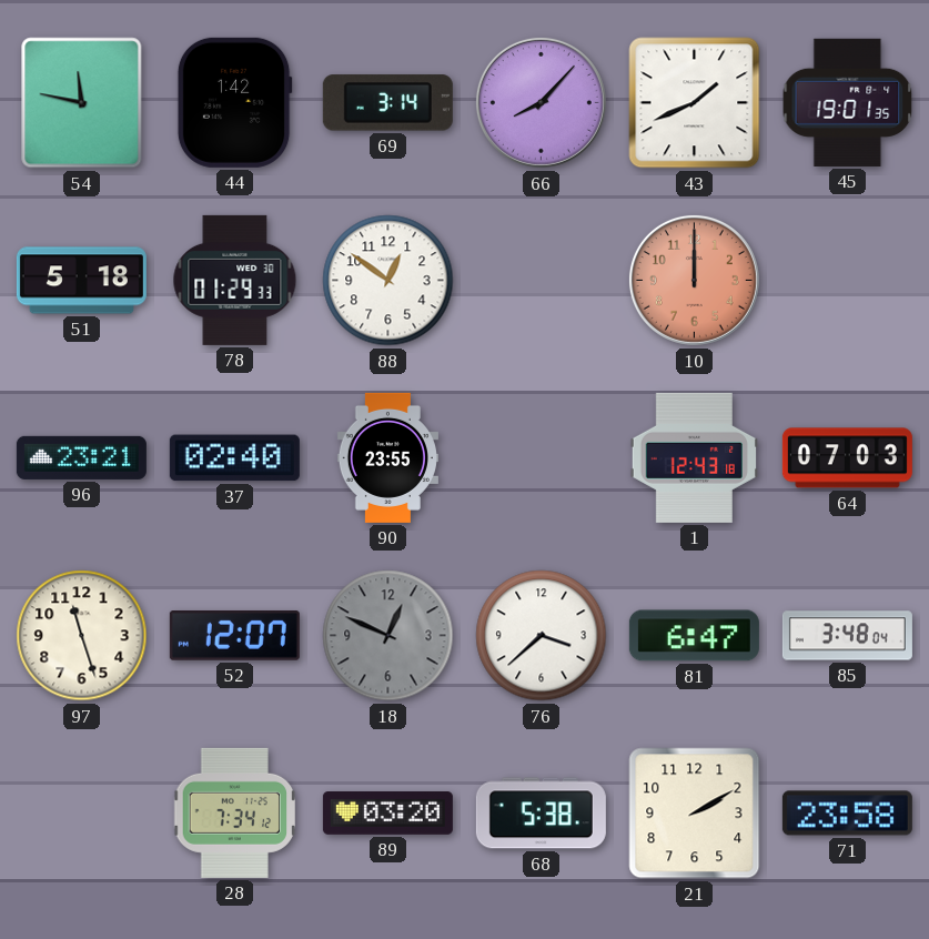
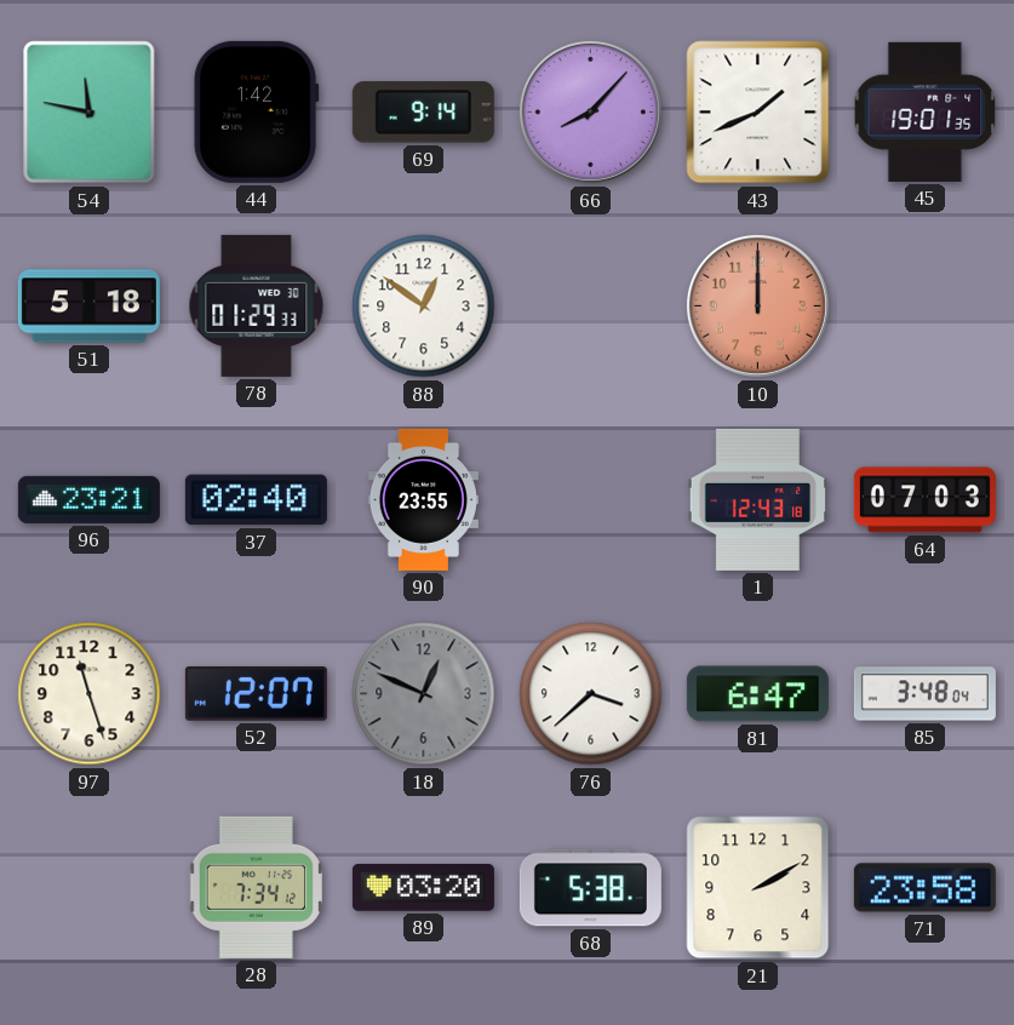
69: 3:14 -> 9:14 (423, 113)
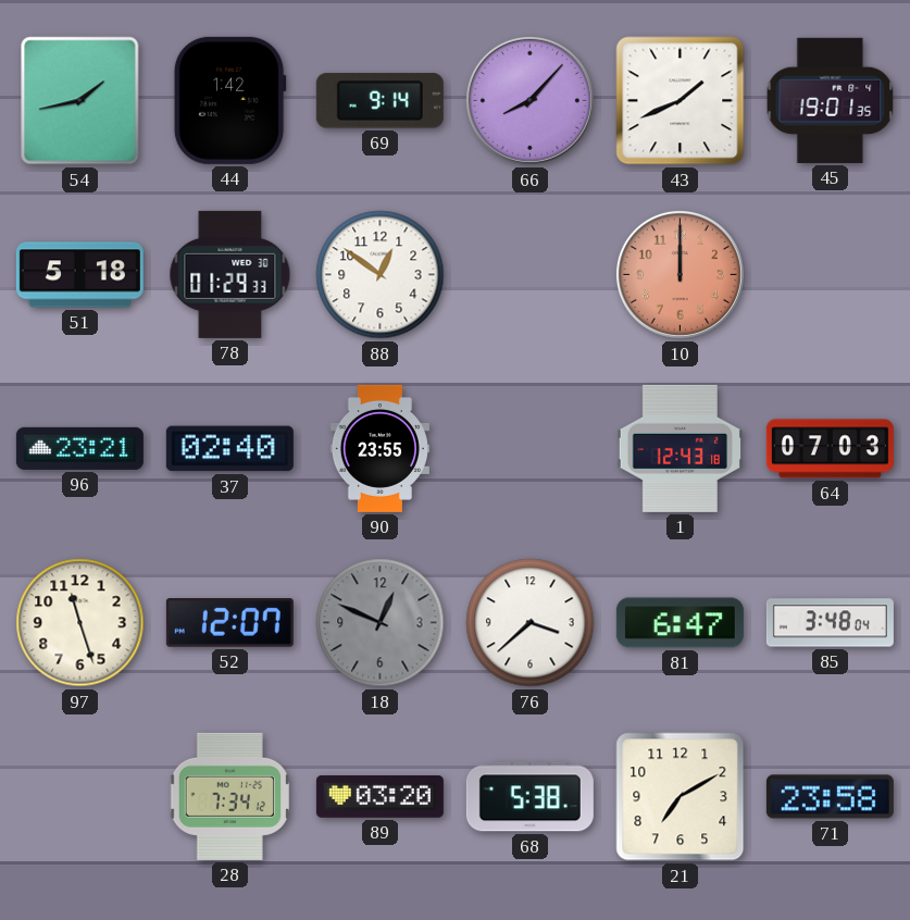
54: 11:47 -> 1:43 (80, 101)
21: 2:10 -> 7:10 (681, 797)
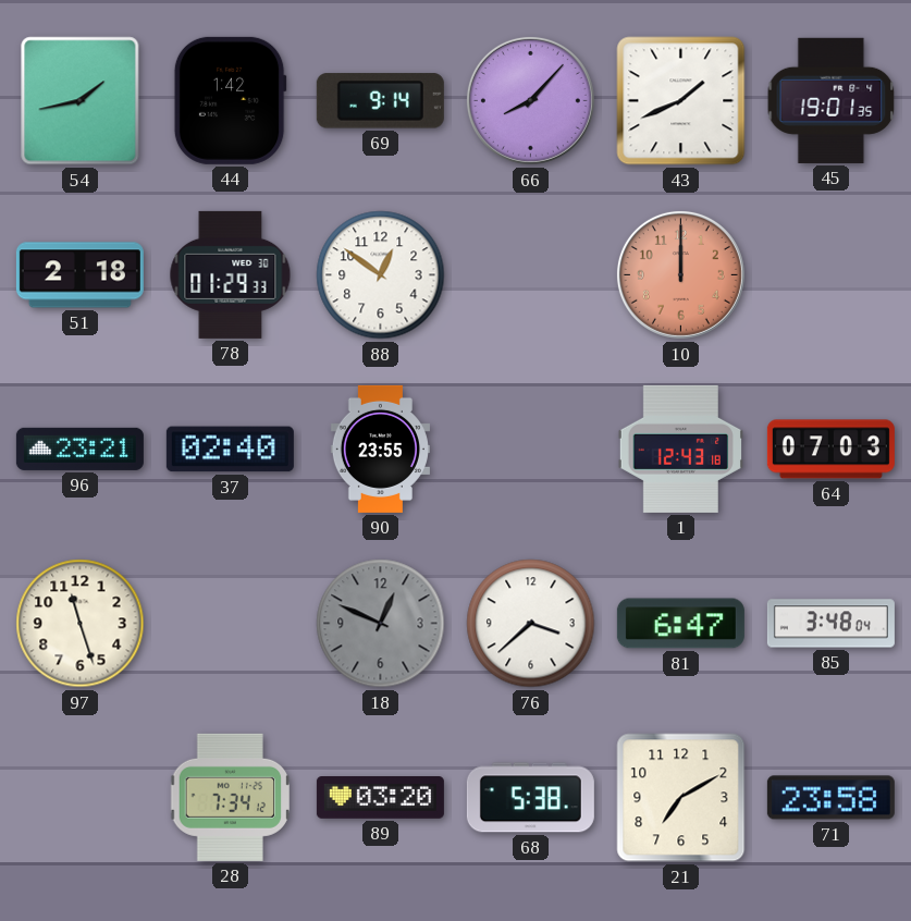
51: 5:18 -> 2:18 (79, 275)
52: 12:07 -> none (229, 623)
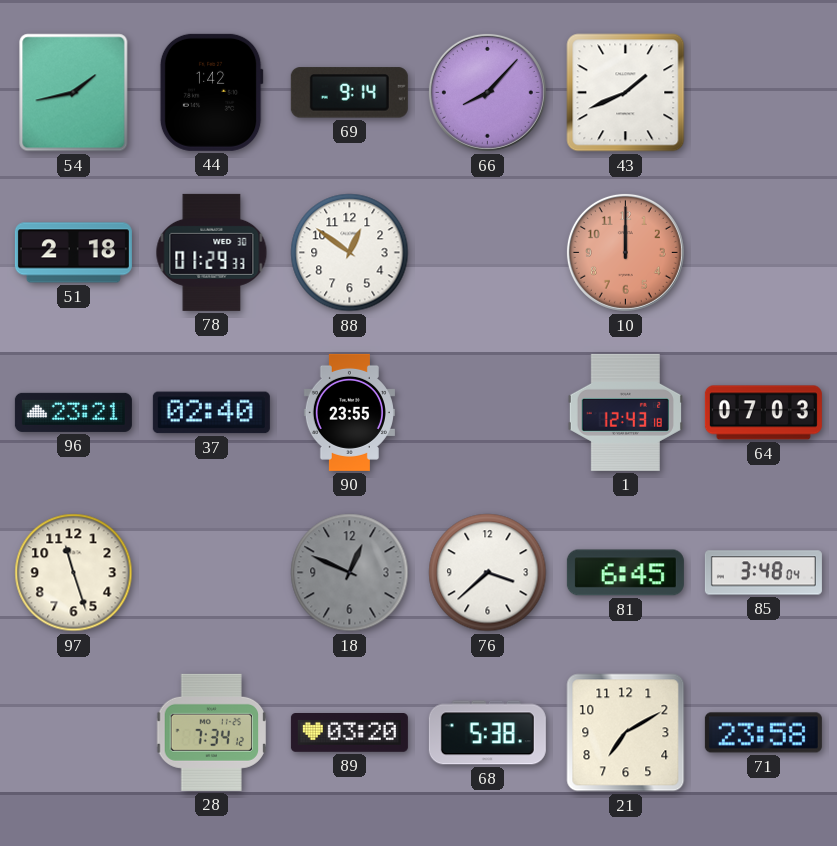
45: 19:01 -> none (832, 100)
81: 6:47 -> 6:45 (625, 573)
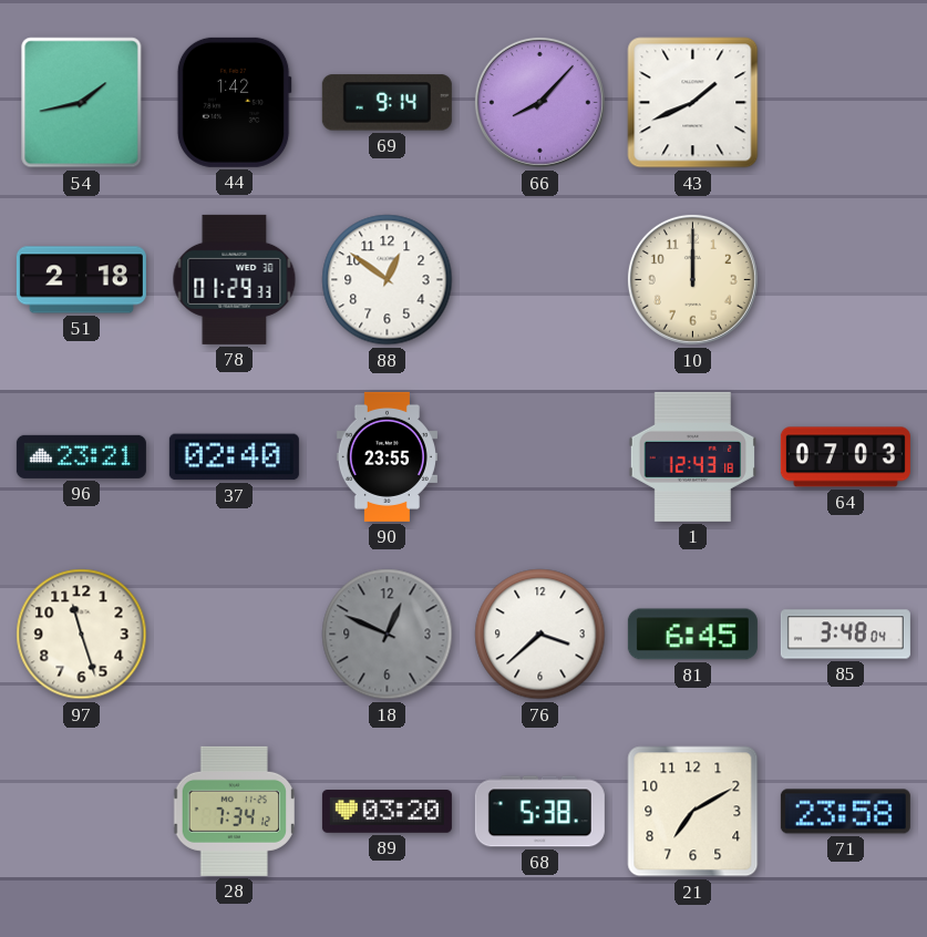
10 dial: salmon -> cream (692, 279)
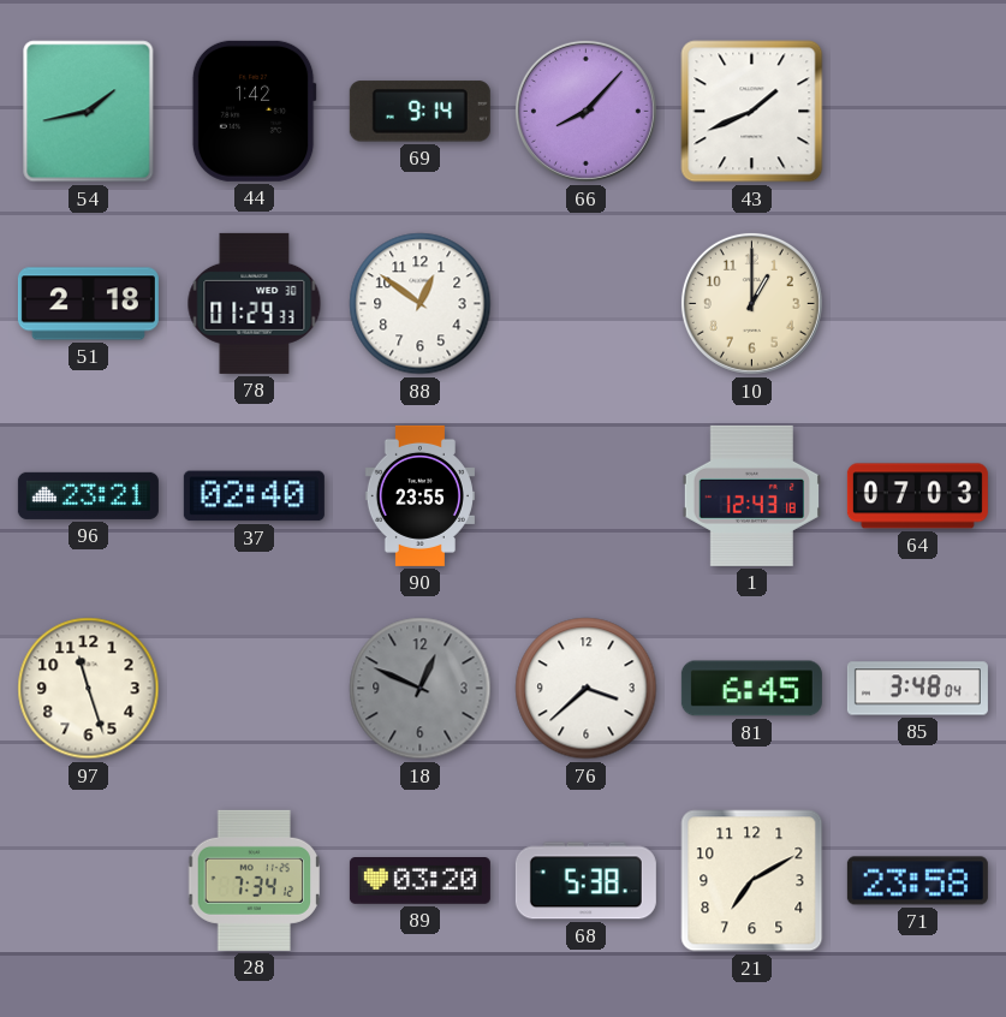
10: 12:00 -> 1:00 (751, 303)
